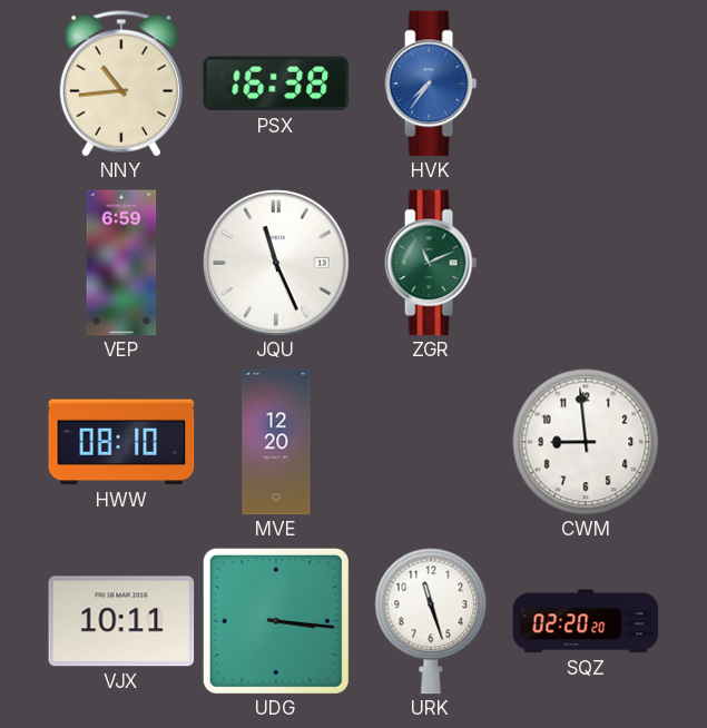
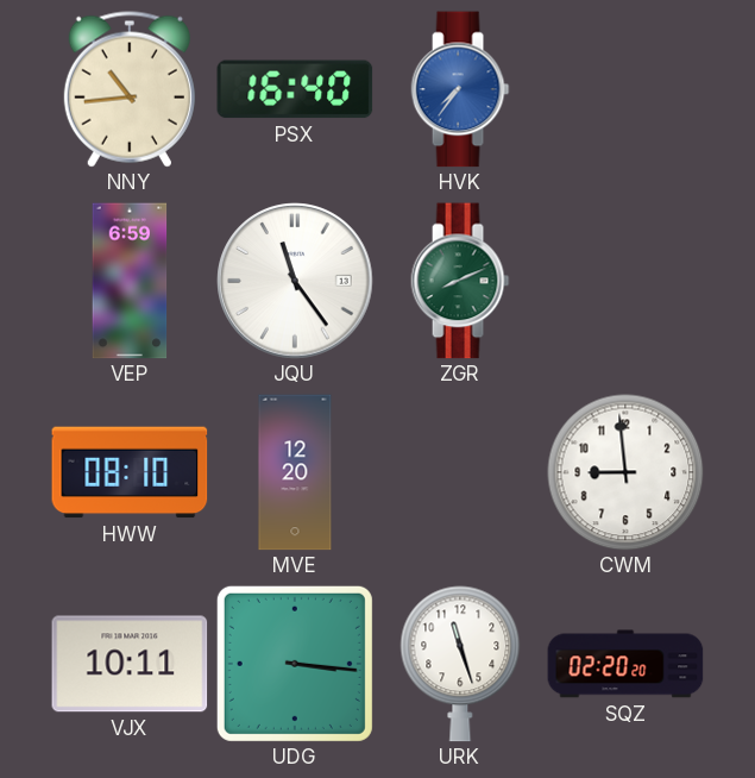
PSX: 16:38 -> 16:40 (295, 89)
JQU: 11:26 -> 11:24 (295, 281)
ZGR: 11:11 -> 8:11 (460, 281)
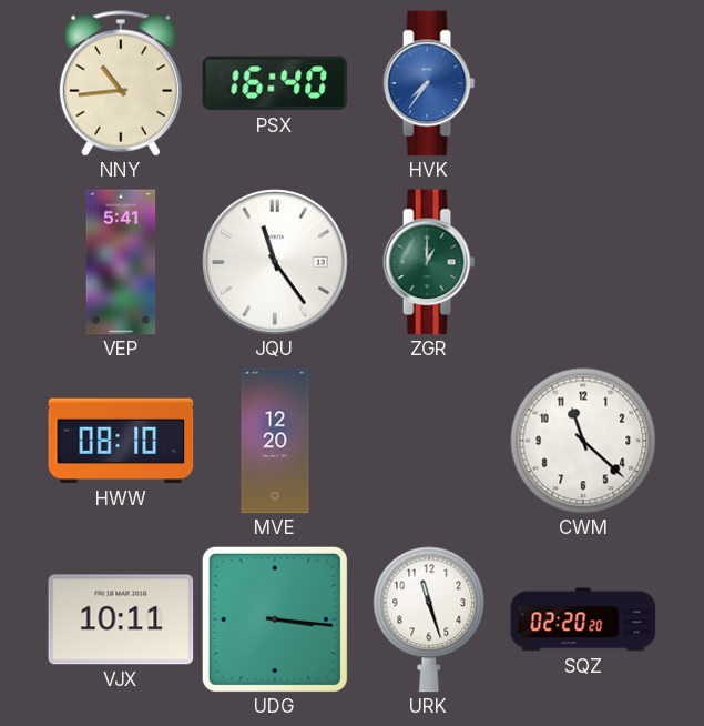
VEP: 6:59 -> 5:41 (121, 262)
ZGR: 8:11 -> 1:00 (429, 262)
CWM: 8:59 -> 11:22 (583, 441)
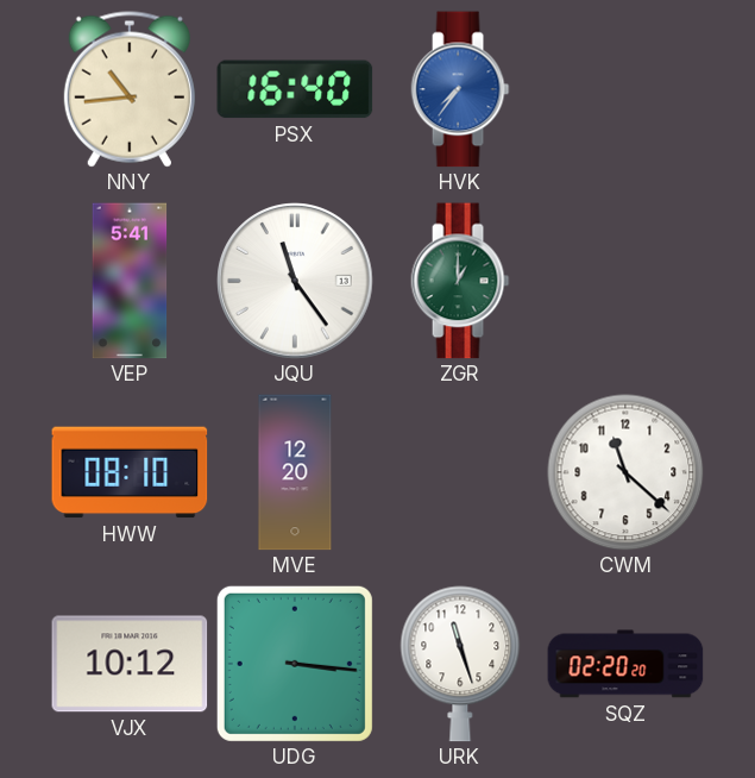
VJX: 10:11 -> 10:12 (130, 664)
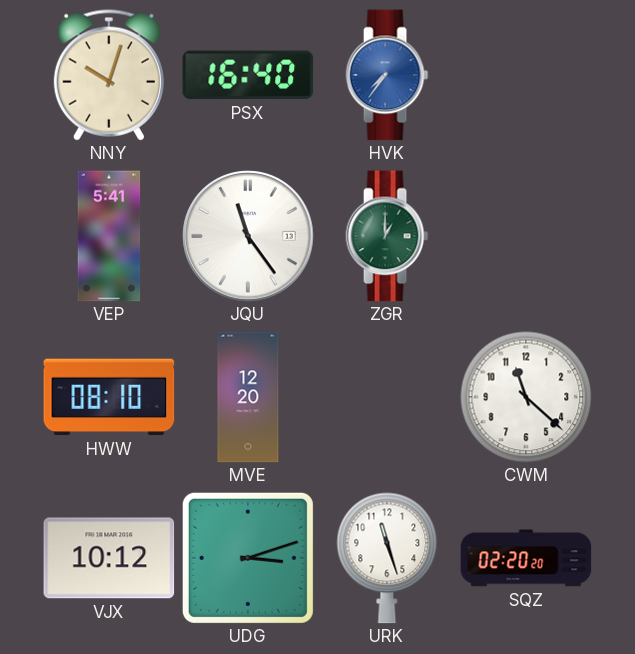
NNY: 10:44 -> 10:03 (109, 75)
UDG: 3:16 -> 3:12 (248, 558)
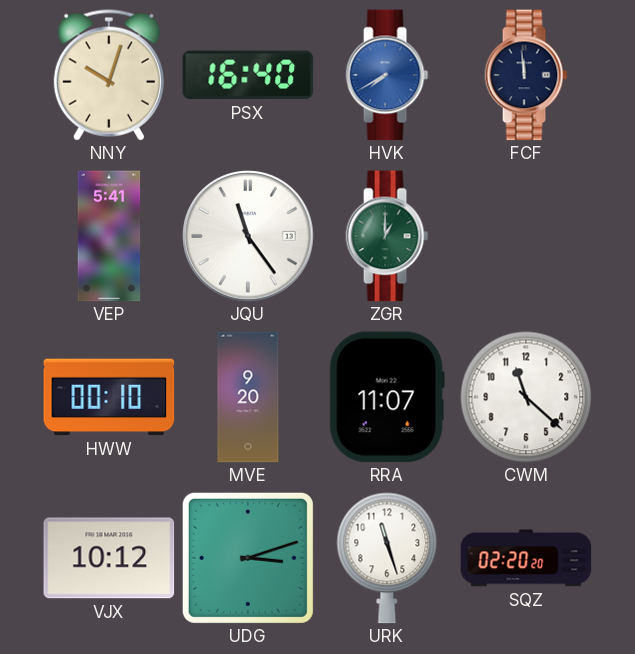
HVK: 7:36 -> 7:40 (387, 75)
FCF: none -> 11:59 (526, 75)
HWW: 08:10 -> 00:10 (109, 397)
MVE: 12:20 -> 9:20 (248, 397)
RRA: none -> 11:07 (387, 397)
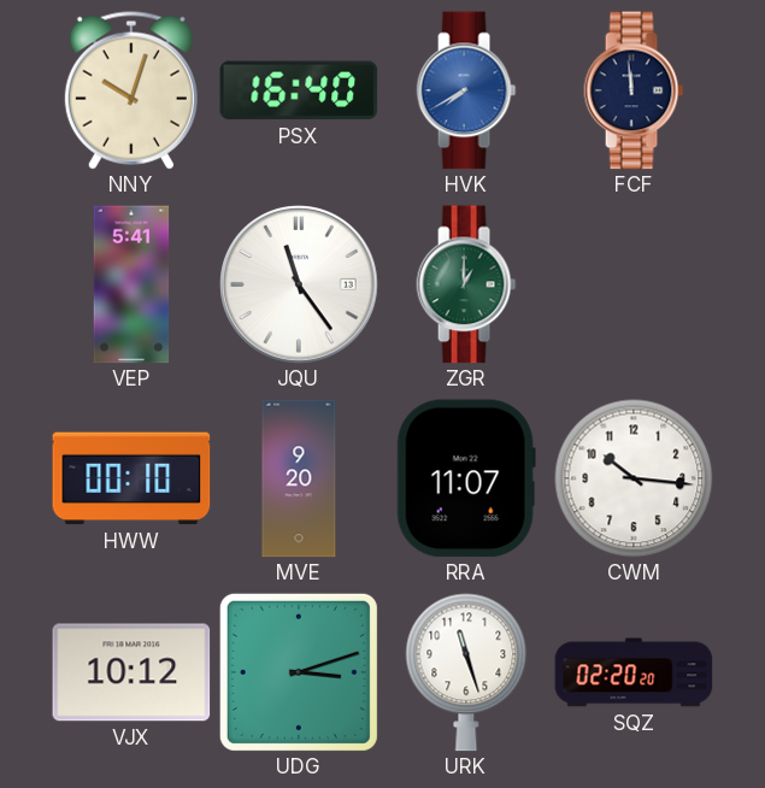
CWM: 11:22 -> 10:16 (634, 478)
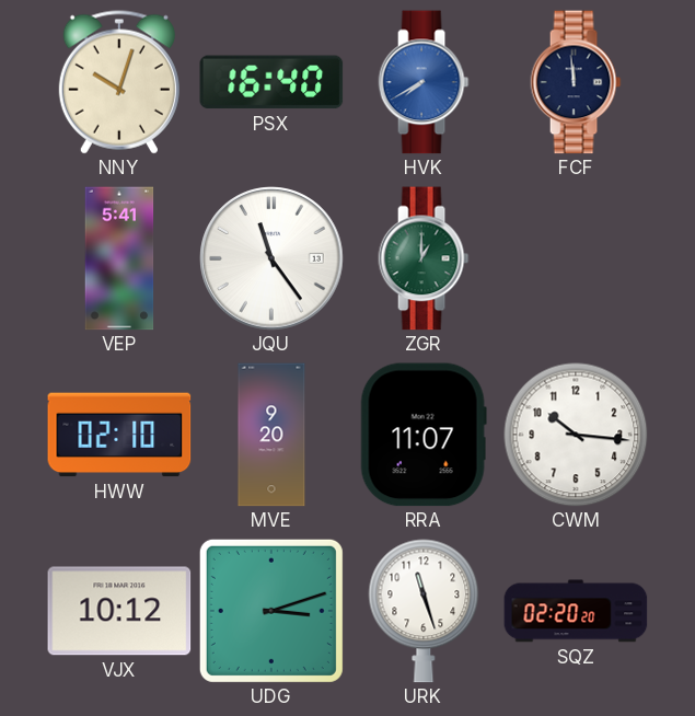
HWW: 00:10 -> 02:10 (119, 435)
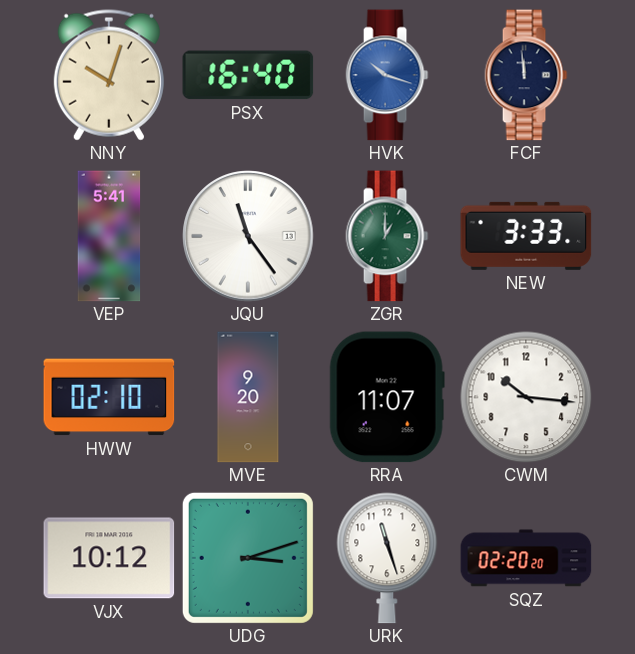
HVK: 7:40 -> 10:18 (387, 75)
NEW: none -> 3:33 (526, 236)
